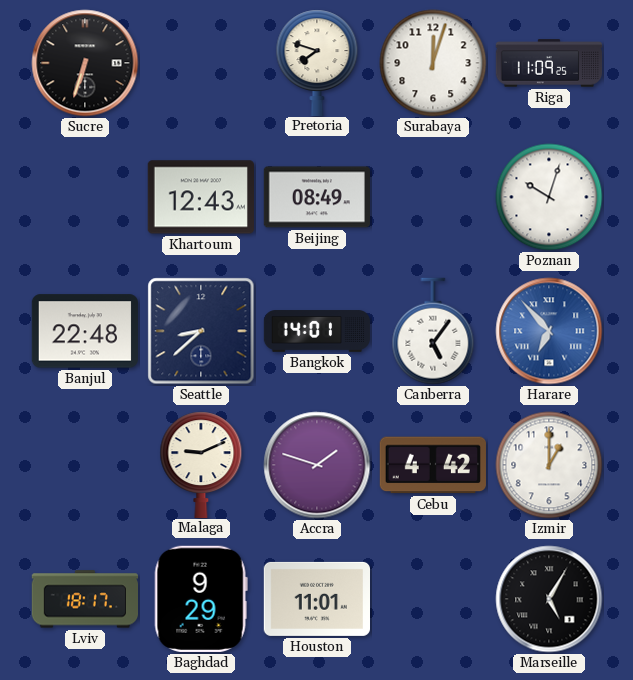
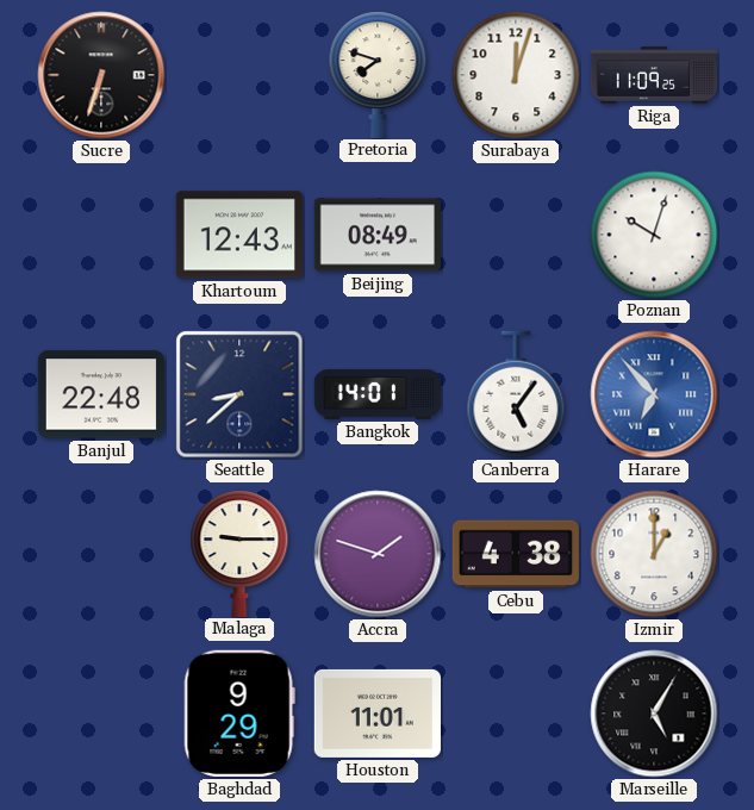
Malaga: 9:11 -> 9:15 (239, 553)
Cebu: 4:42 -> 4:38 (516, 554)
Lviv: 18:17 -> none (84, 599)
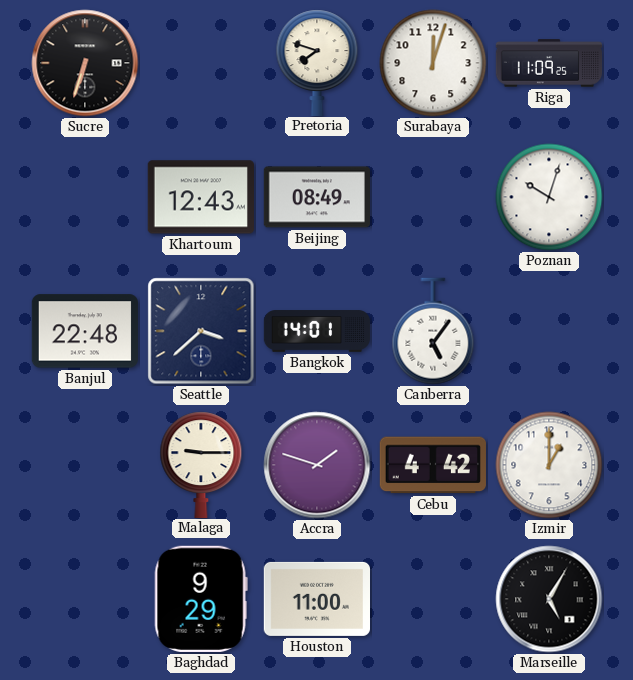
Seattle: 8:38 -> 3:38 (201, 331)
Harare: 6:53 -> none (654, 394)
Cebu: 4:38 -> 4:42 (433, 465)
Houston: 11:01 -> 11:00 (316, 599)
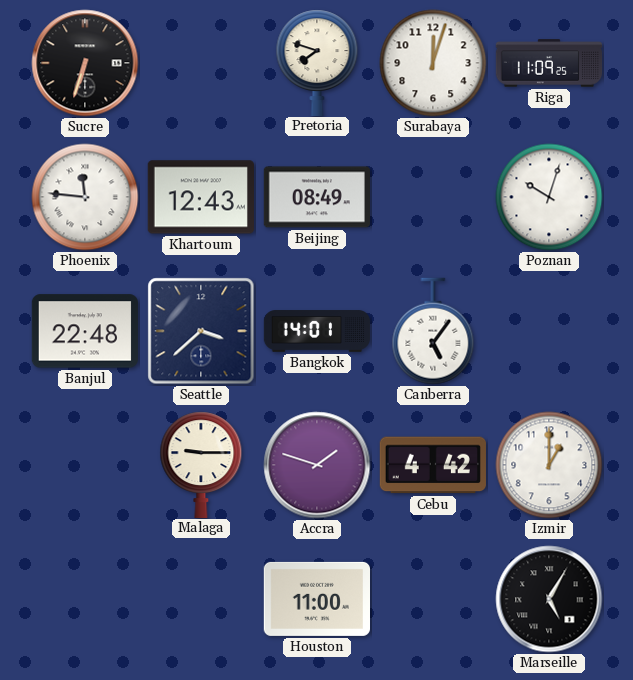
Phoenix: none -> 11:46 (85, 197)
Baghdad: 9:29 -> none (201, 599)
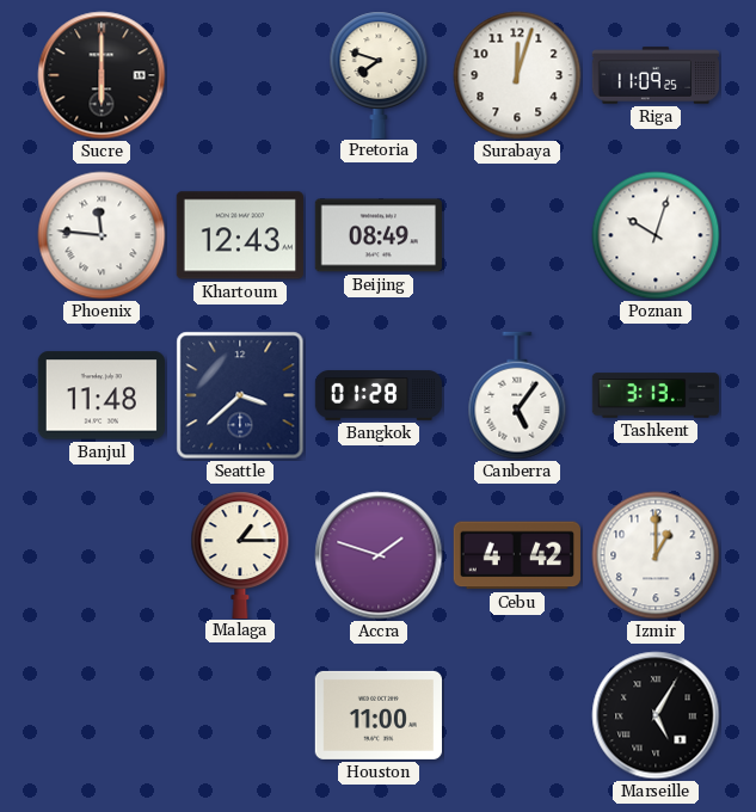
Sucre: 6:33 -> 6:00 (102, 75)
Banjul: 22:48 -> 11:48 (100, 395)
Bangkok: 14:01 -> 01:28 (379, 395)
Tashkent: none -> 3:13 (654, 395)
Malaga: 9:15 -> 1:15 (240, 554)
